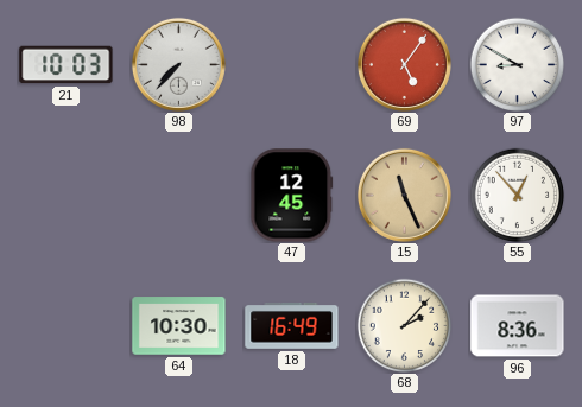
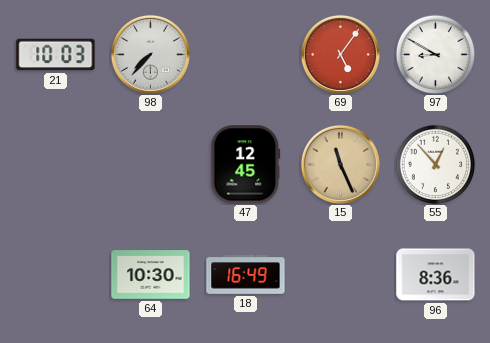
68: 2:07 -> none (404, 325)
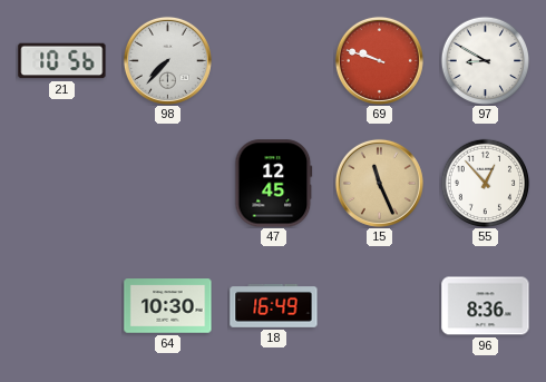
21: 10:03 -> 10:56 (62, 61)
69: 5:06 -> 9:48 (379, 60)
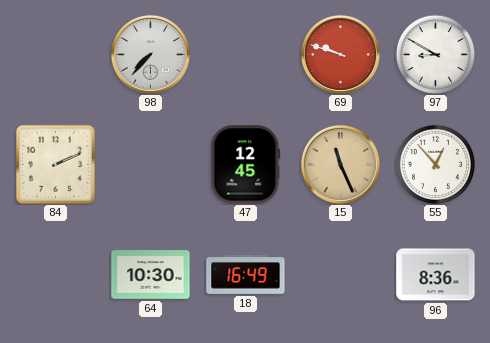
21: 10:56 -> none (62, 61)
84: none -> 2:11 (55, 164)
